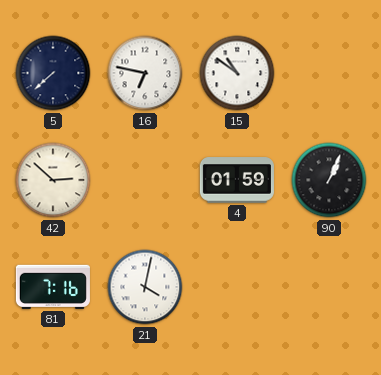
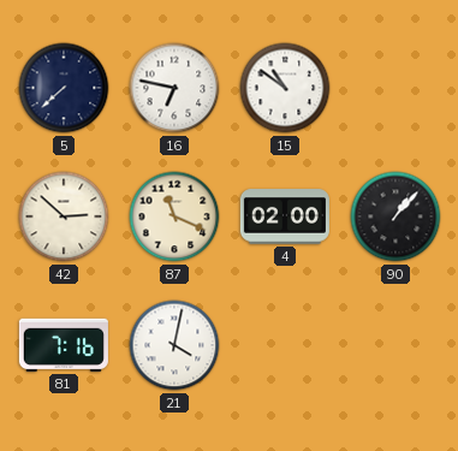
87: none -> 11:19 (174, 216)
4: 01:59 -> 02:00 (285, 216)
90: 1:04 -> 1:07 (395, 216)
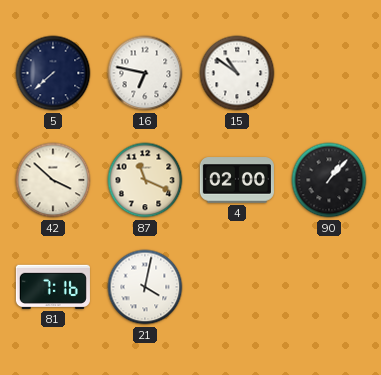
42: 2:52 -> 3:52 (53, 180)
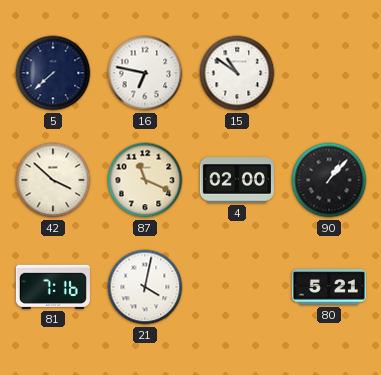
80: none -> 5:21 (329, 287)
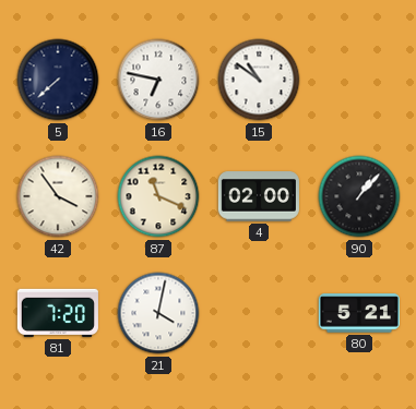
42: 3:52 -> 3:54 (58, 196)
81: 7:16 -> 7:20 (58, 313)
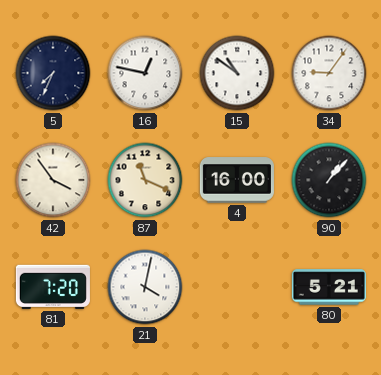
5: 7:38 -> 7:34 (53, 73)
16: 6:47 -> 12:47 (145, 73)
34: none -> 9:06 (329, 73)
4: 02:00 -> 16:00 (237, 180)
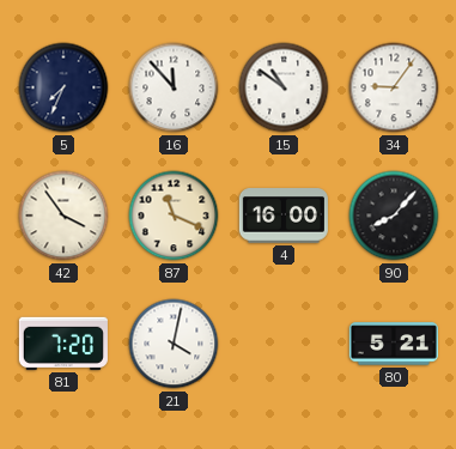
16: 12:47 -> 11:53 (174, 87)
90: 1:07 -> 8:07 (394, 216)
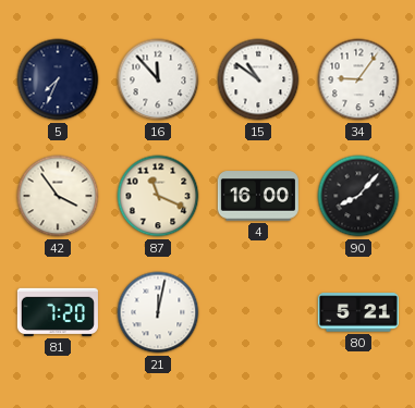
21: 4:02 -> 12:02 (158, 312)
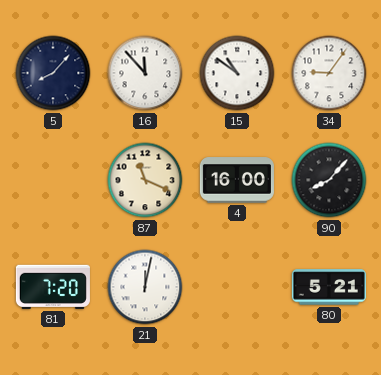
5: 7:34 -> 8:07 (53, 73)
42: 3:54 -> none (58, 196)
